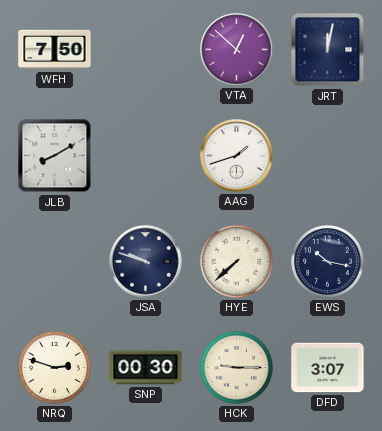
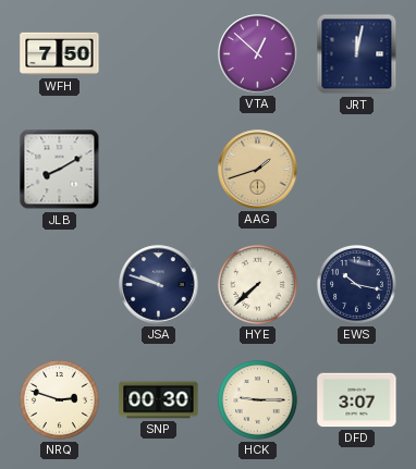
AAG dial: white -> champagne (258, 170)
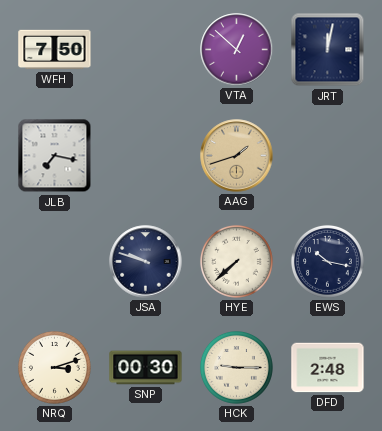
JLB: 8:10 -> 7:17 (55, 156)
NRQ: 2:48 -> 3:12 (54, 367)
DFD: 3:07 -> 2:48 (328, 368)
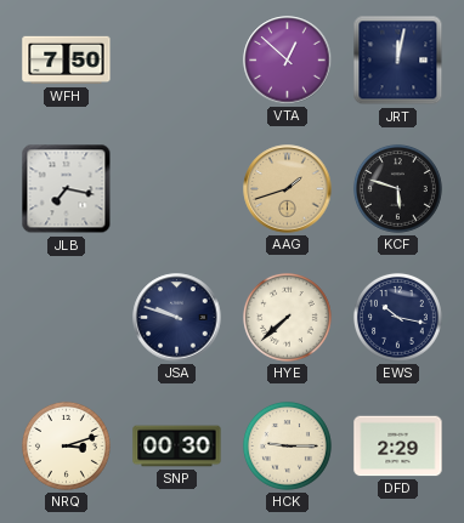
KCF: none -> 5:48 (397, 188)
DFD: 2:48 -> 2:29 (398, 447)
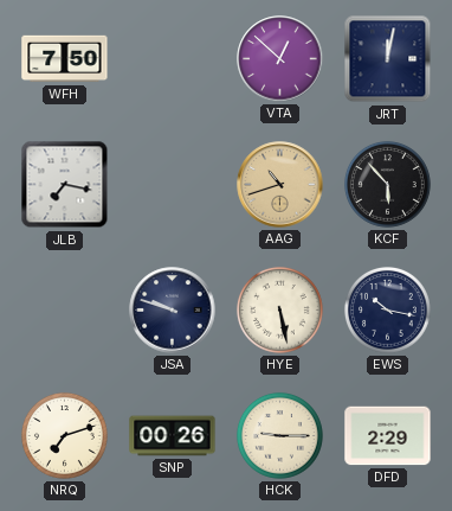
AAG: 1:42 -> 10:42 (280, 185)
KCF: 5:48 -> 5:53 (387, 184)
HYE: 7:38 -> 5:28 (279, 309)
NRQ: 3:12 -> 7:12 (64, 435)
SNP: 00:30 -> 00:26 (173, 436)
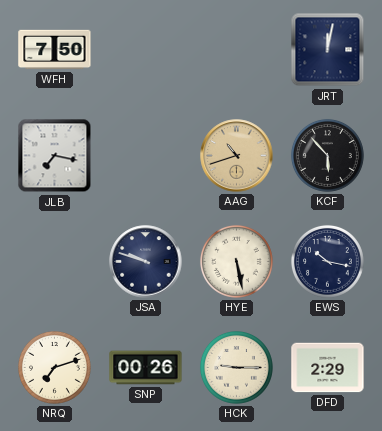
VTA: 12:52 -> none (280, 59)
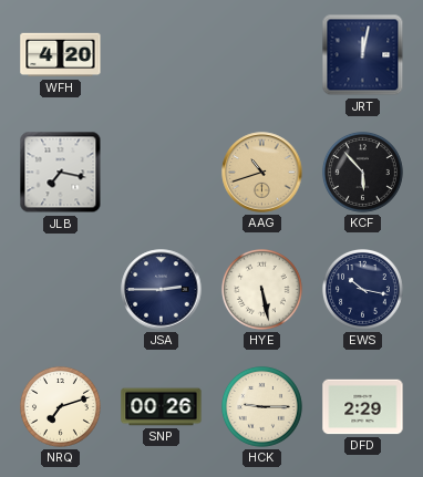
WFH: 7:50 -> 4:20 (61, 55)
JSA: 9:48 -> 2:45 (162, 290)
